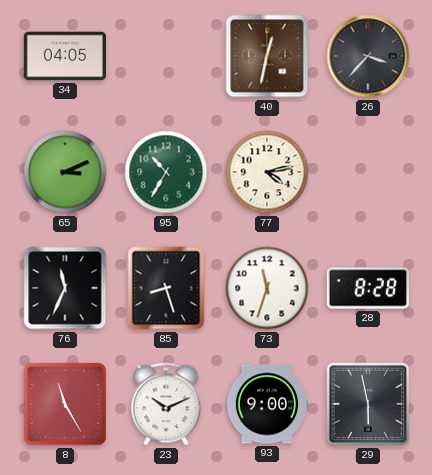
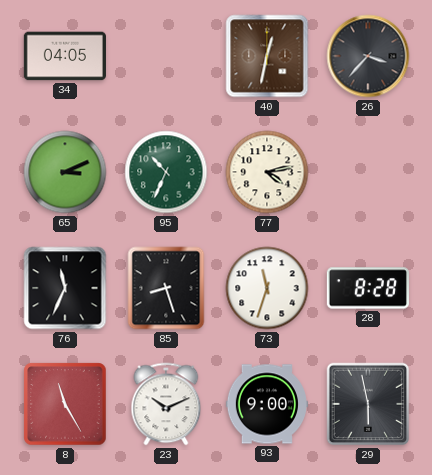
95: 10:35 -> 10:34 (166, 172)
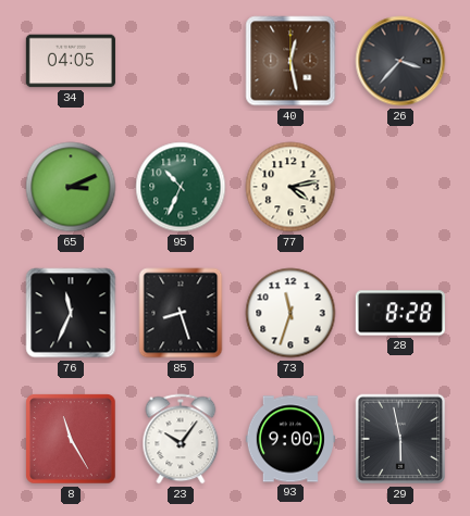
40: 12:32 -> 12:28 (290, 61)
23: 10:11 -> 10:06 (181, 439)
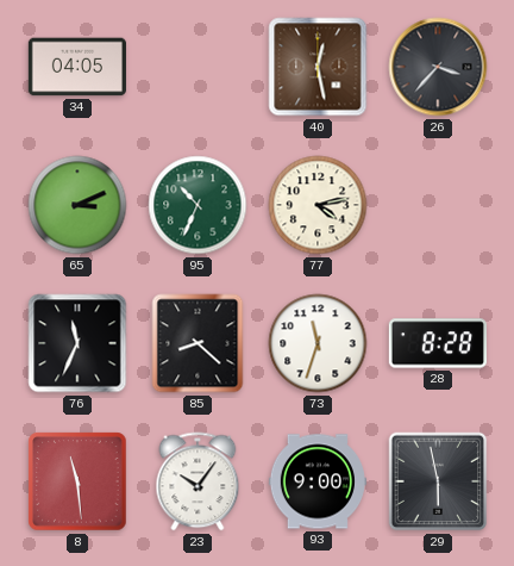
85: 8:27 -> 8:22 (198, 343)
8: 11:25 -> 11:29 (77, 481)
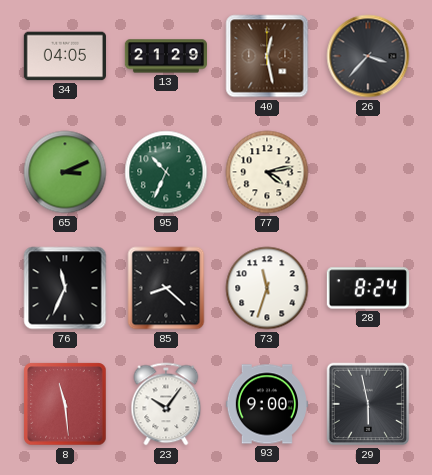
13: none -> 21:29 (165, 56)
28: 8:28 -> 8:24 (368, 288)
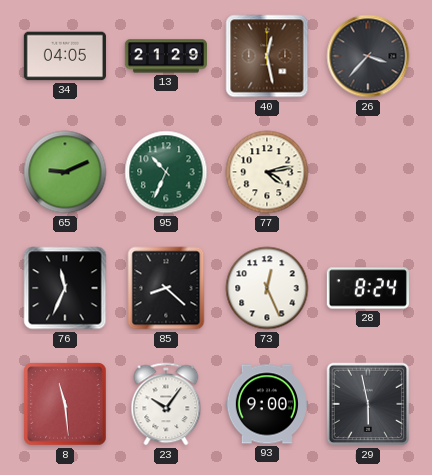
65: 3:11 -> 9:11 (65, 172)
73: 11:33 -> 12:26 (267, 288)
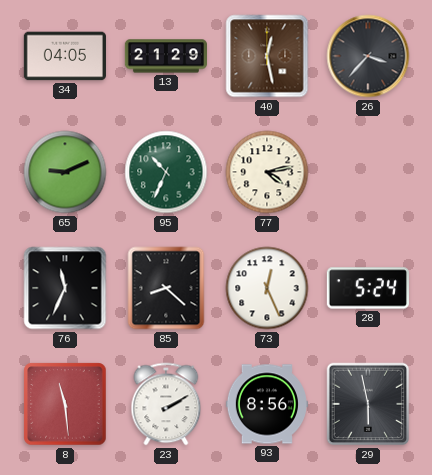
28: 8:24 -> 5:24 (368, 288)
23: 10:06 -> 2:10 (166, 404)
93: 9:00 -> 8:56 (267, 404)
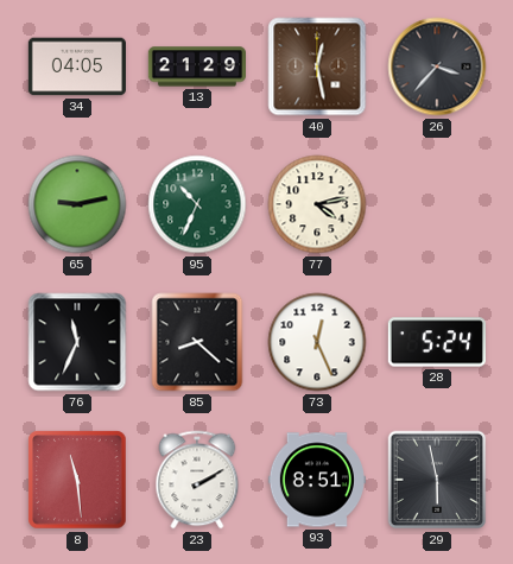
65: 9:11 -> 9:13 (77, 204)
93: 8:56 -> 8:51 (317, 480)
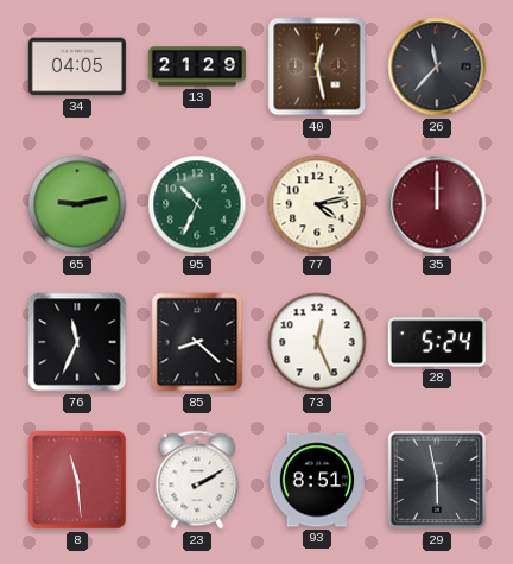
26: 3:37 -> 11:37 (437, 66)
35: none -> 12:00 (437, 204)
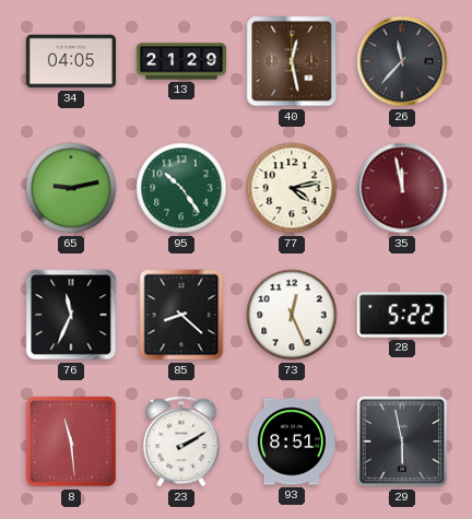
95: 10:34 -> 10:24 (181, 188)
35: 12:00 -> 11:58 (402, 188)
28: 5:24 -> 5:22 (402, 315)
